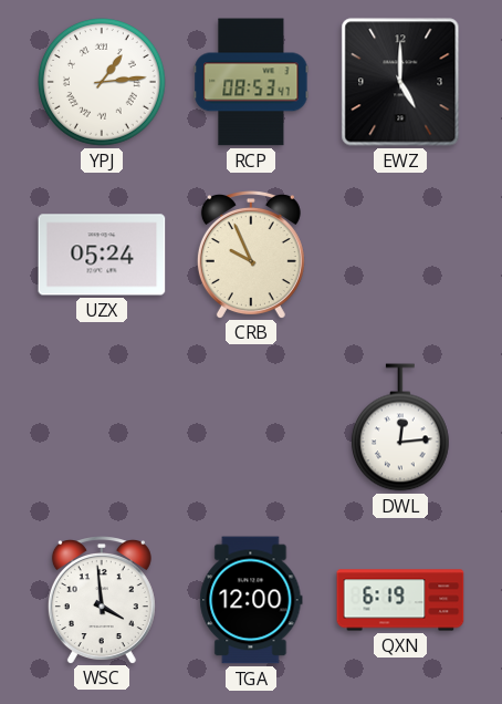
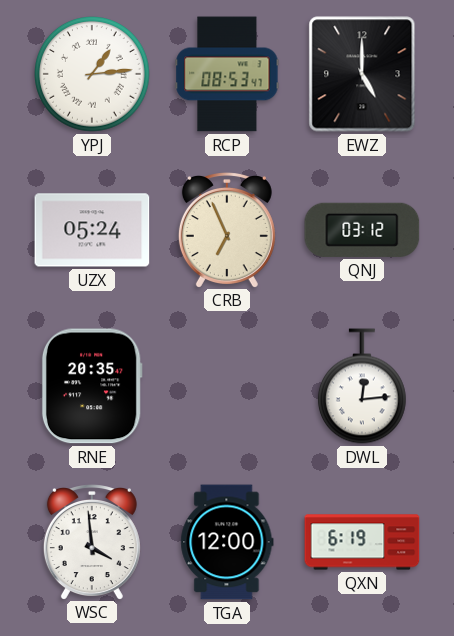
CRB: 9:56 -> 6:56 (227, 230)
QNJ: none -> 03:12 (362, 230)
RNE: none -> 20:35 (92, 386)
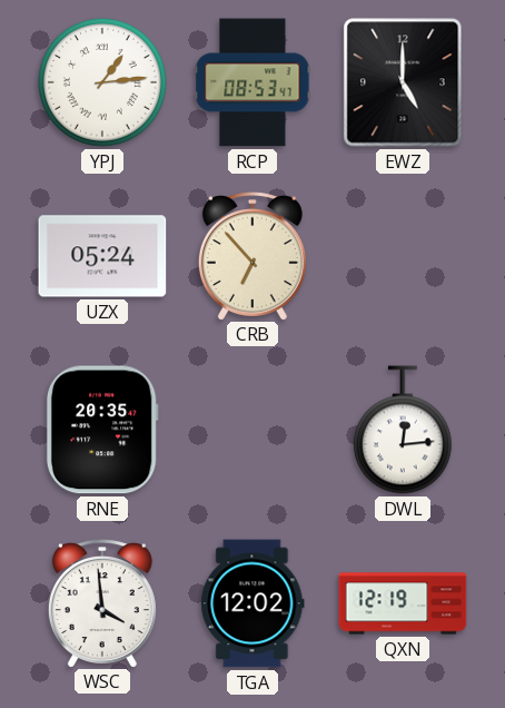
CRB: 6:56 -> 6:53 (253, 256)
QNJ: 03:12 -> none (362, 230)
TGA: 12:00 -> 12:02 (253, 603)
QXN: 6:19 -> 12:19 (403, 603)
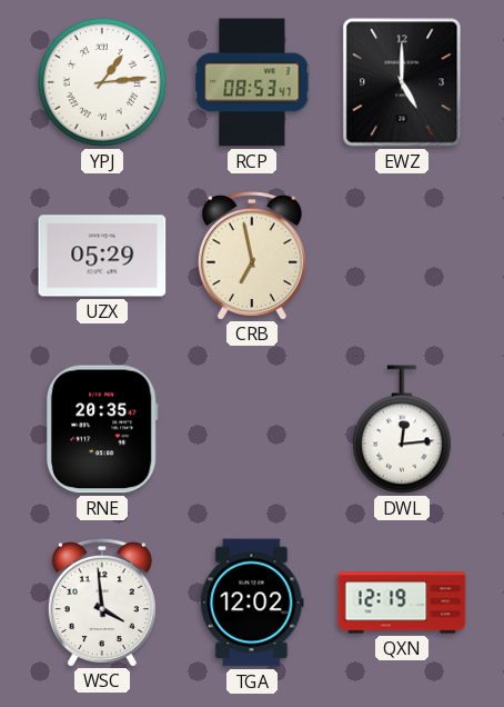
UZX: 05:24 -> 05:29 (102, 256)
CRB: 6:53 -> 6:58 (252, 256)
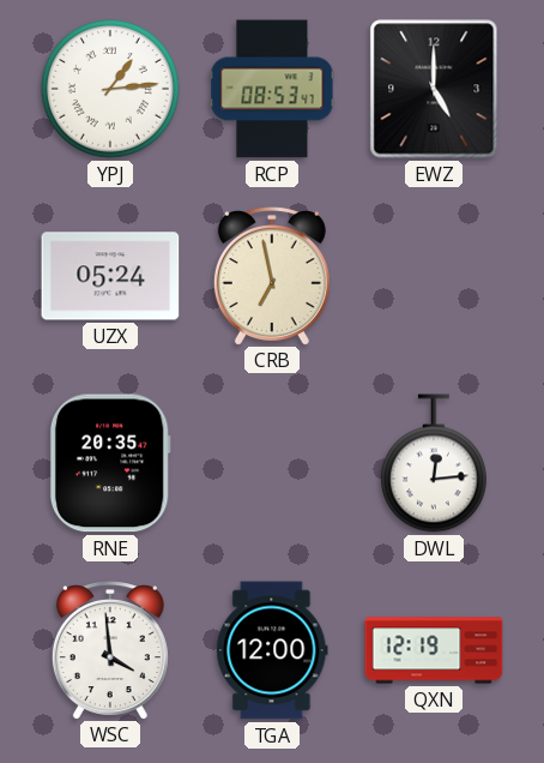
UZX: 05:29 -> 05:24 (110, 276)
TGA: 12:02 -> 12:00 (272, 650)
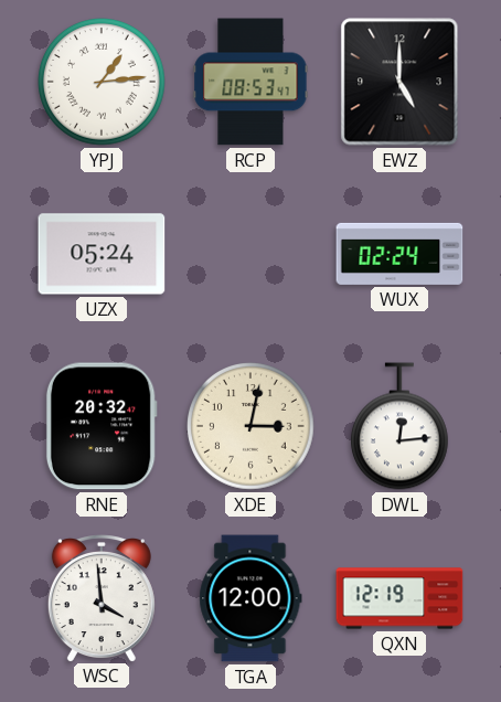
CRB: 6:58 -> none (272, 276)
WUX: none -> 02:24 (399, 254)
RNE: 20:35 -> 20:32 (102, 426)
XDE: none -> 3:02 (252, 427)
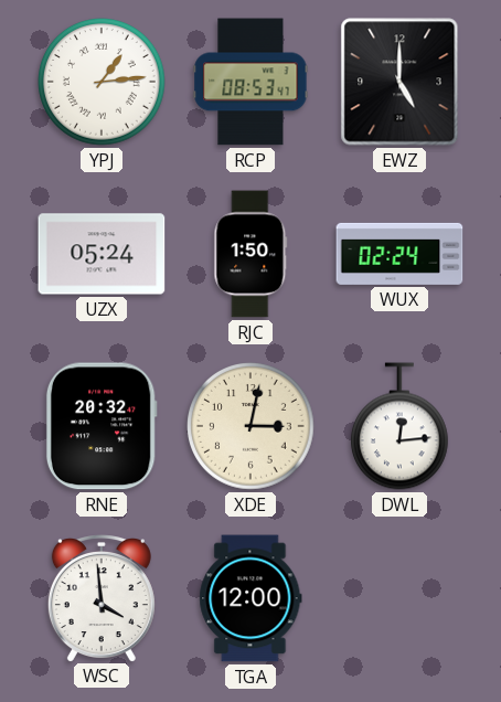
RJC: none -> 1:50 (250, 254)
QXN: 12:19 -> none (399, 598)
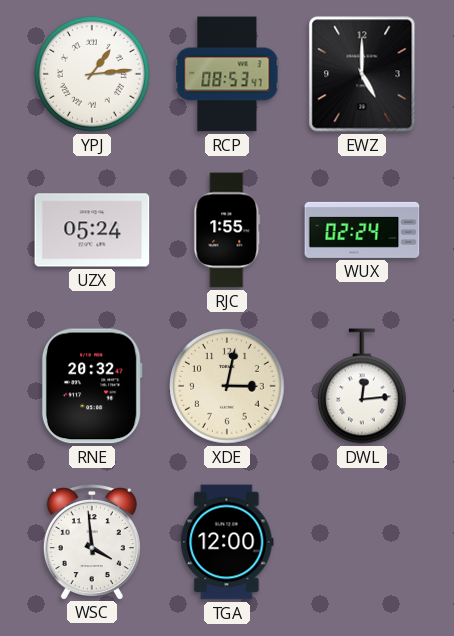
RJC: 1:50 -> 1:55 (227, 230)
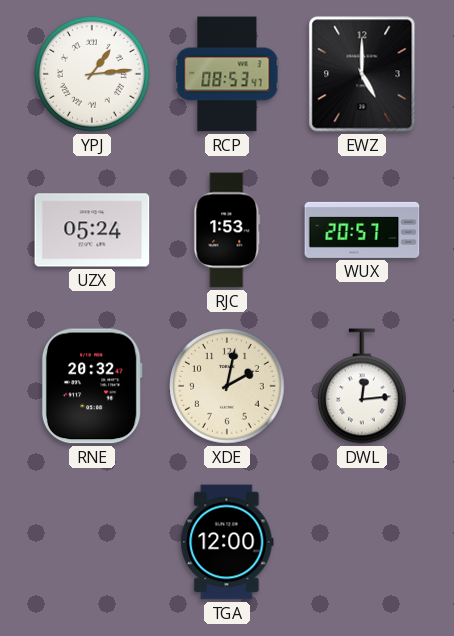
RJC: 1:55 -> 1:53 (227, 230)
WUX: 02:24 -> 20:57 (362, 230)
XDE: 3:02 -> 2:02 (228, 387)
WSC: 3:59 -> none (92, 542)
